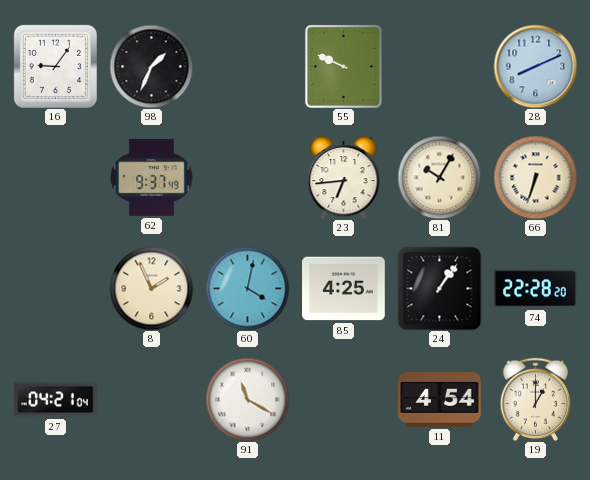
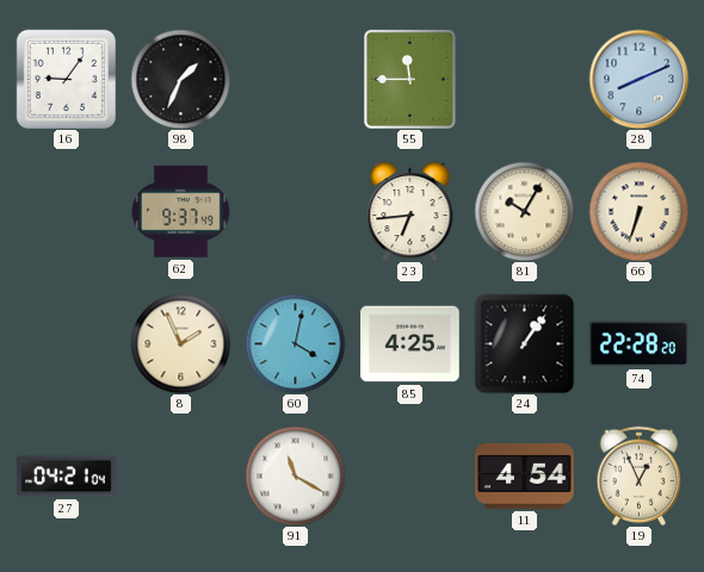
55: 9:49 -> 11:45 (409, 79)
19: 1:00 -> 12:56 (640, 475)
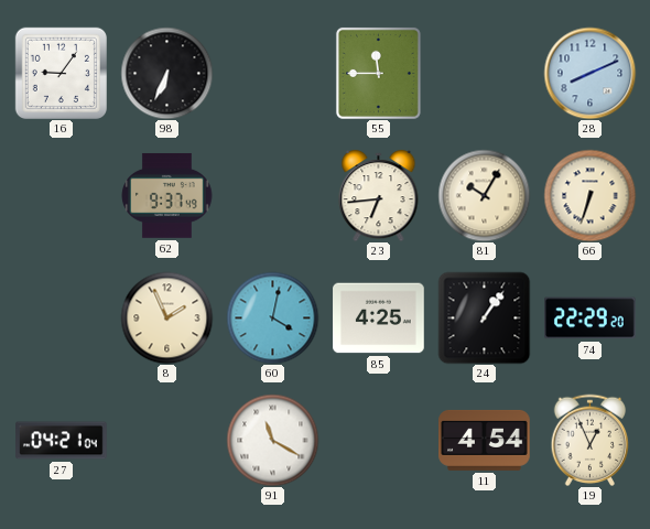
98: 1:34 -> 6:34 (166, 73)
74: 22:28 -> 22:29 (591, 319)
